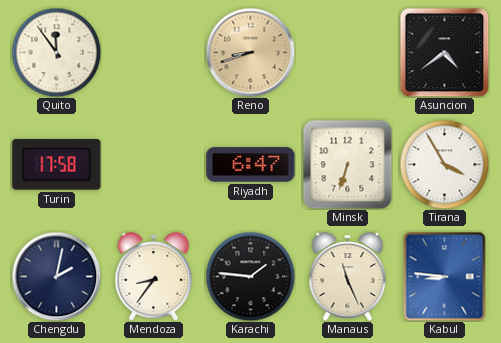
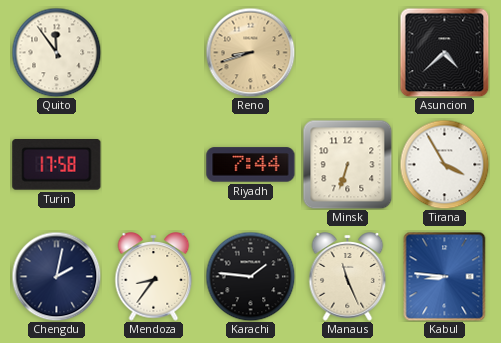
Asuncion: 4:39 -> 4:38 (444, 52)
Riyadh: 6:47 -> 7:44 (251, 165)
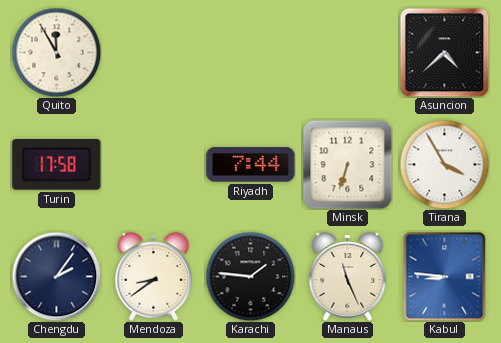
Quito: 11:54 -> 11:55 (56, 52)
Reno: 8:42 -> none (250, 52)
Chengdu: 2:02 -> 2:06 (56, 276)
Mendoza: 8:36 -> 8:39 (154, 277)
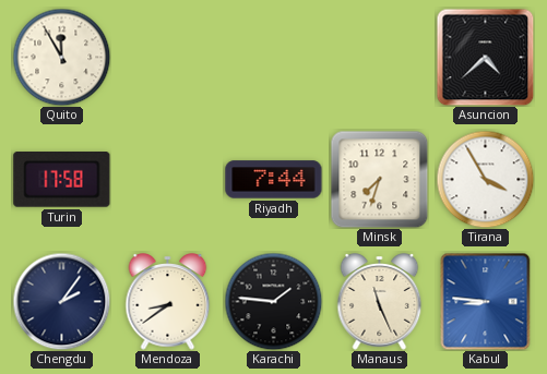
Minsk: 6:33 -> 7:33 (379, 179)
